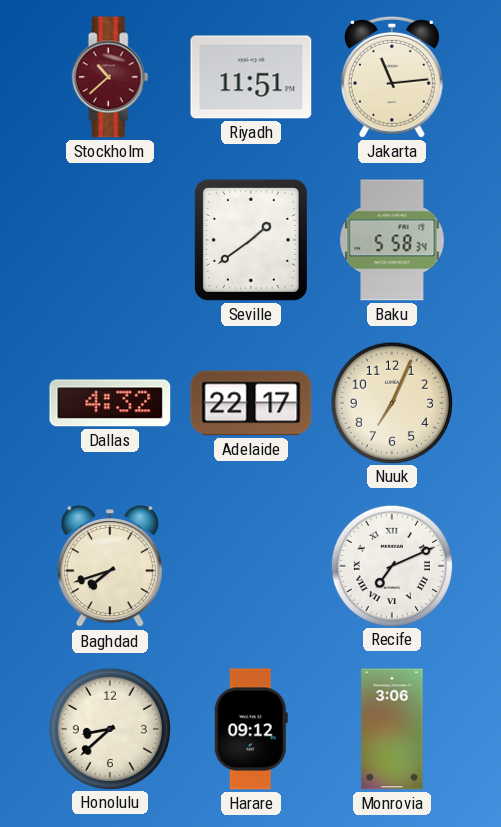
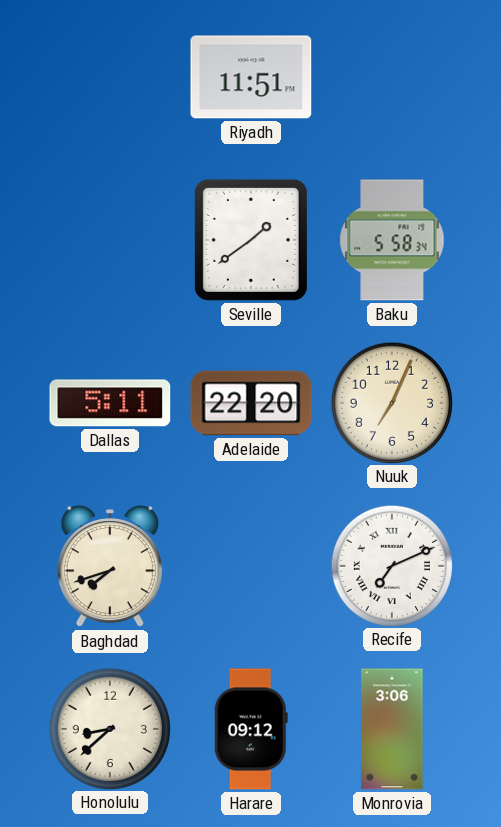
Stockholm: 10:38 -> none (110, 77)
Jakarta: 11:14 -> none (392, 77)
Dallas: 4:32 -> 5:11 (110, 403)
Adelaide: 22:17 -> 22:20 (251, 403)
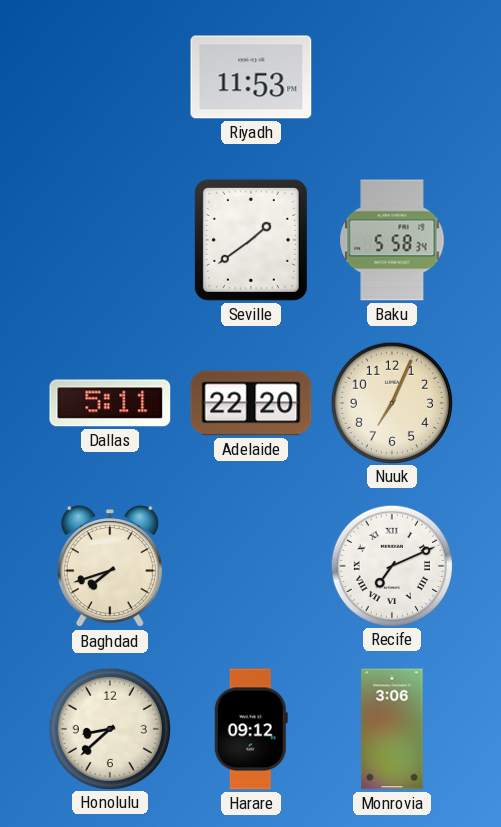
Riyadh: 11:51 -> 11:53 (251, 77)
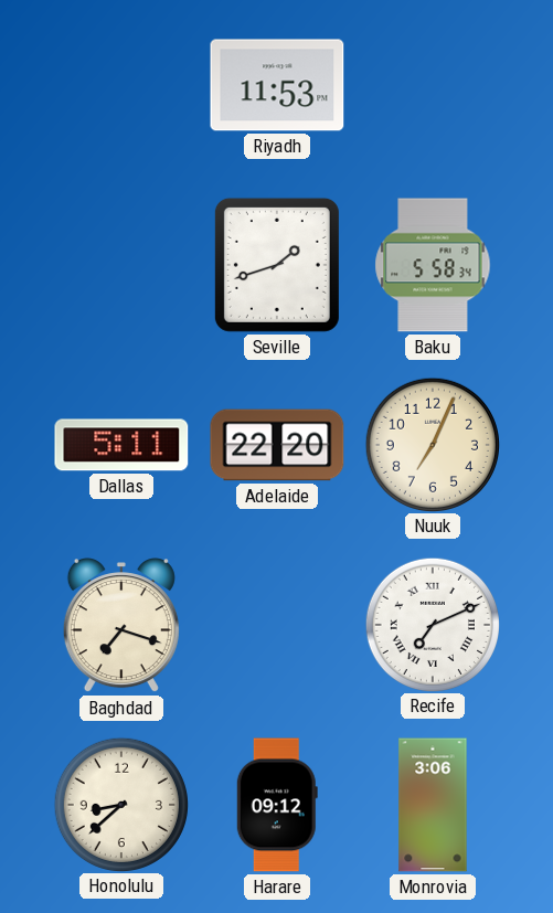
Seville: 1:39 -> 1:42 (277, 265)
Baghdad: 7:42 -> 7:18 (121, 626)
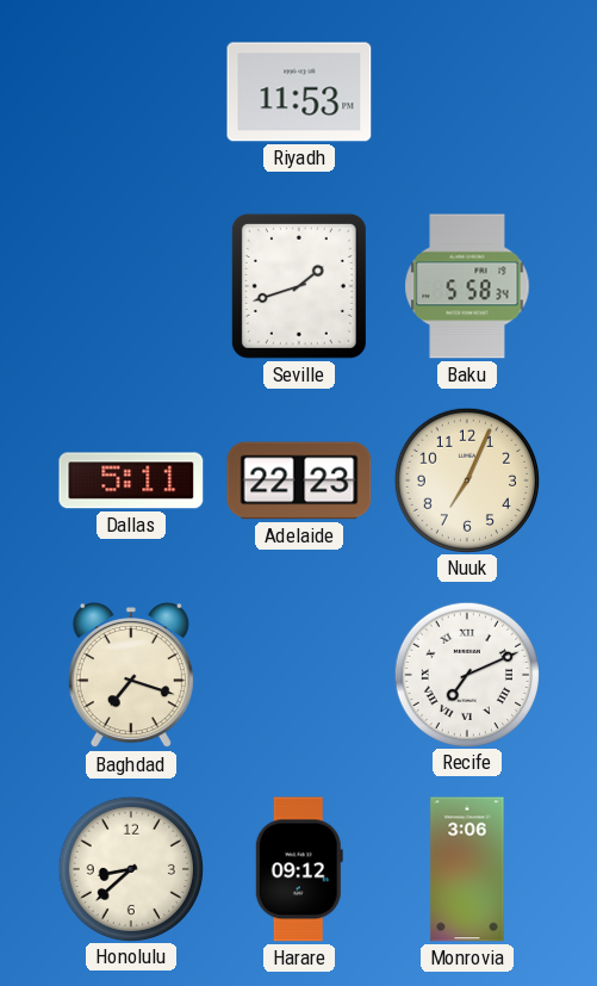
Adelaide: 22:20 -> 22:23 (299, 480)
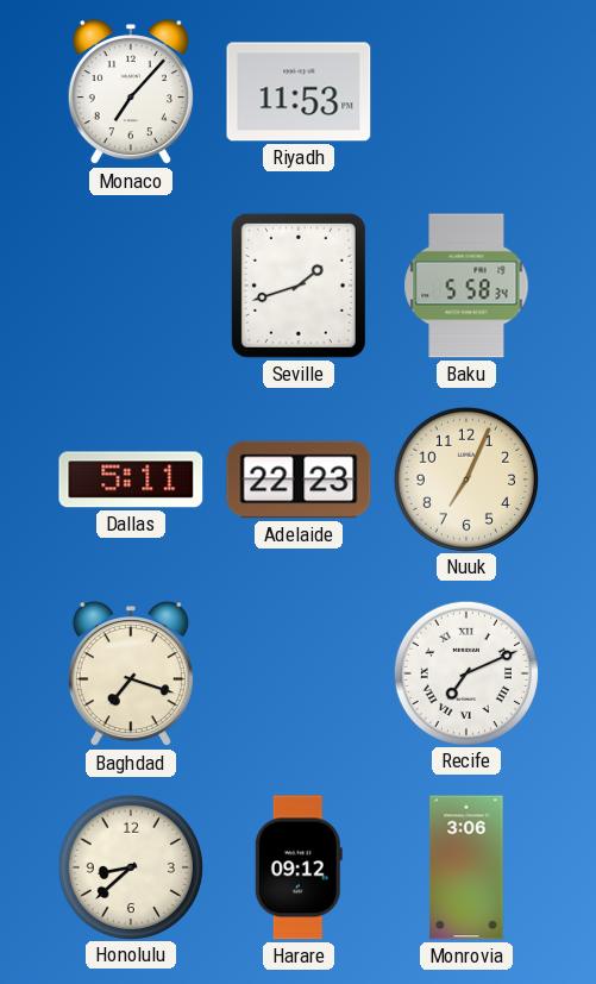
Monaco: none -> 7:07 (131, 93)
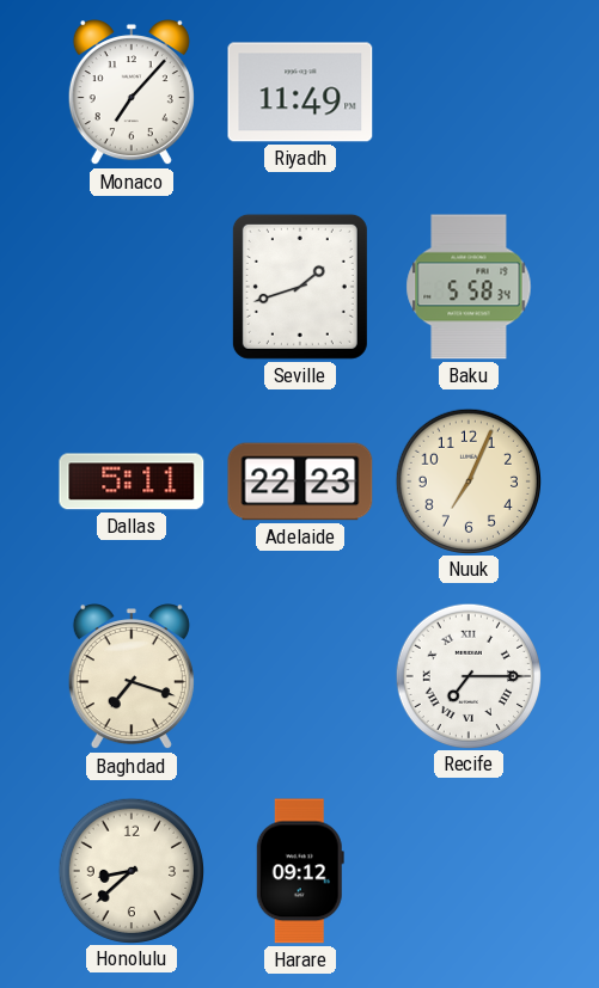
Riyadh: 11:53 -> 11:49 (300, 92)
Recife: 7:11 -> 7:15 (467, 675)
Monrovia: 3:06 -> none (466, 867)
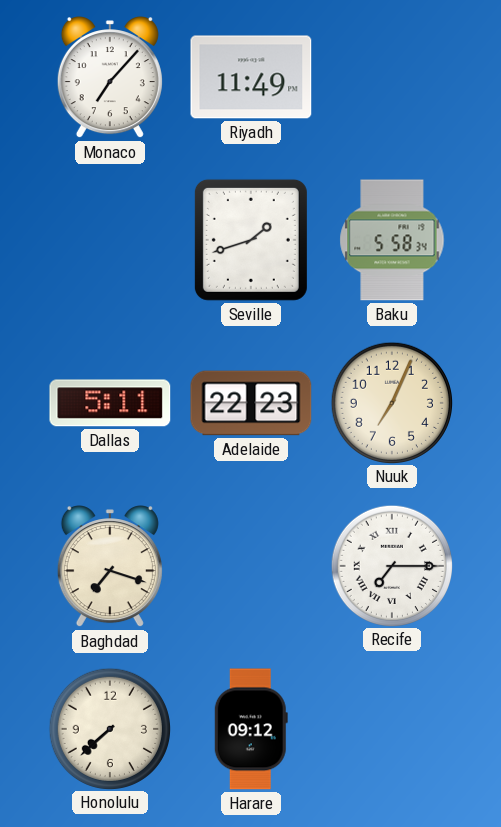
Honolulu: 8:38 -> 7:38 (109, 728)
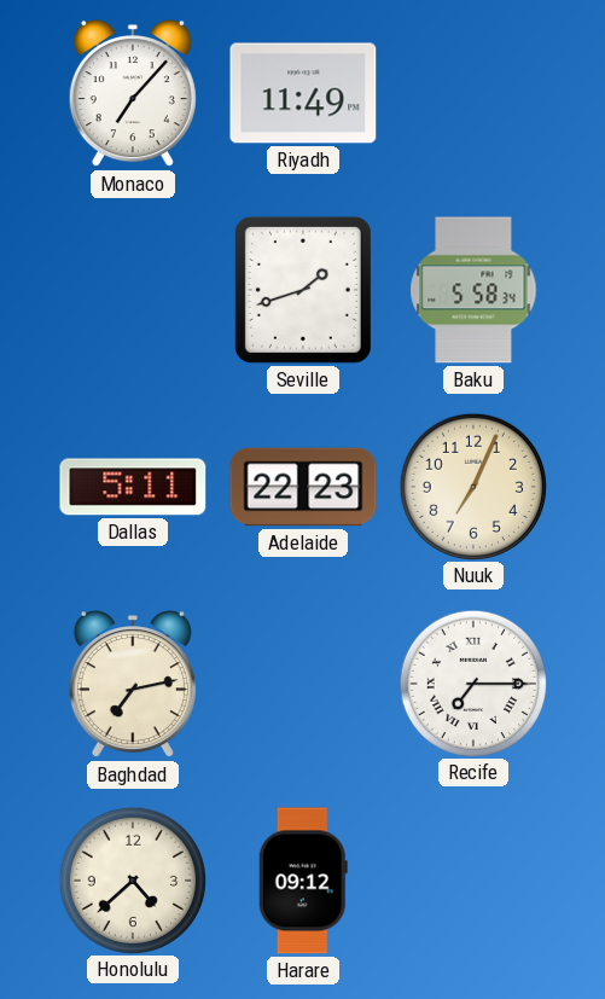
Baghdad: 7:18 -> 7:13 (133, 685)
Honolulu: 7:38 -> 4:38 (132, 879)
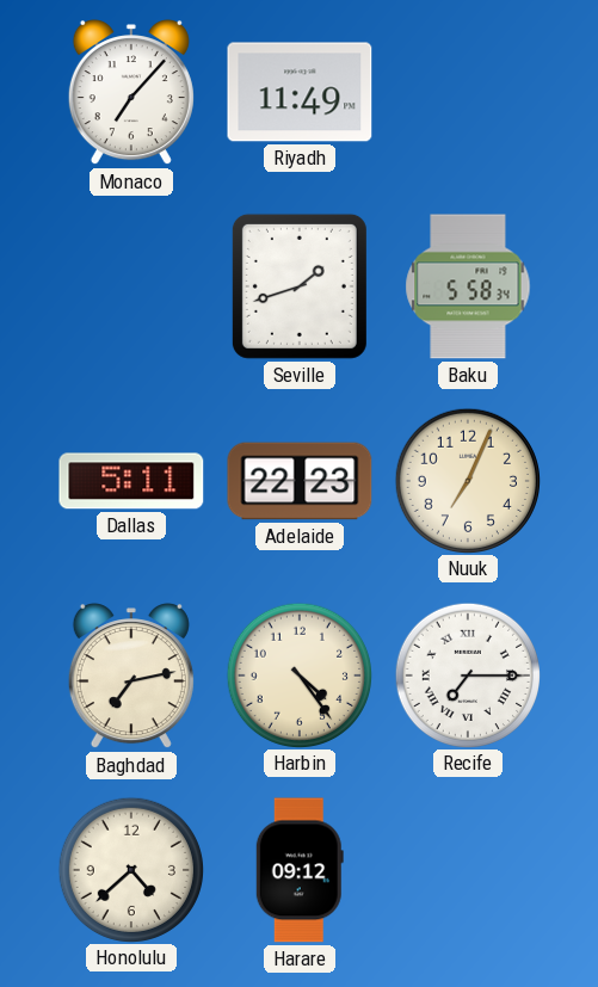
Harbin: none -> 4:24 (298, 674)
